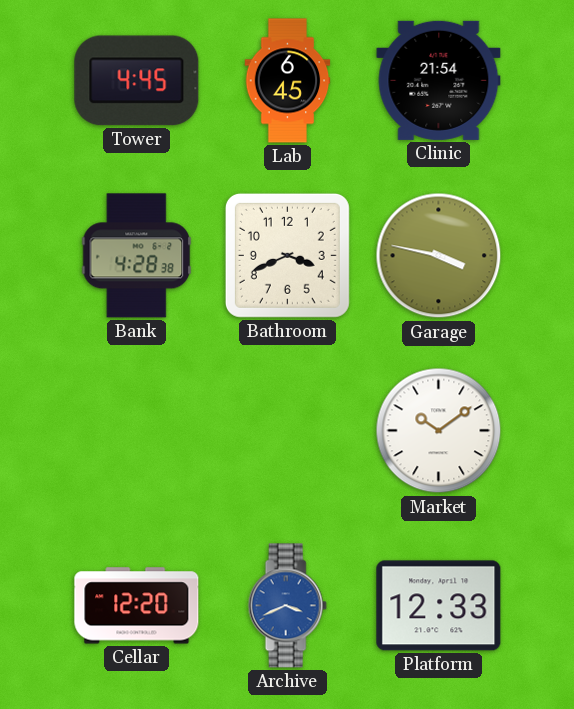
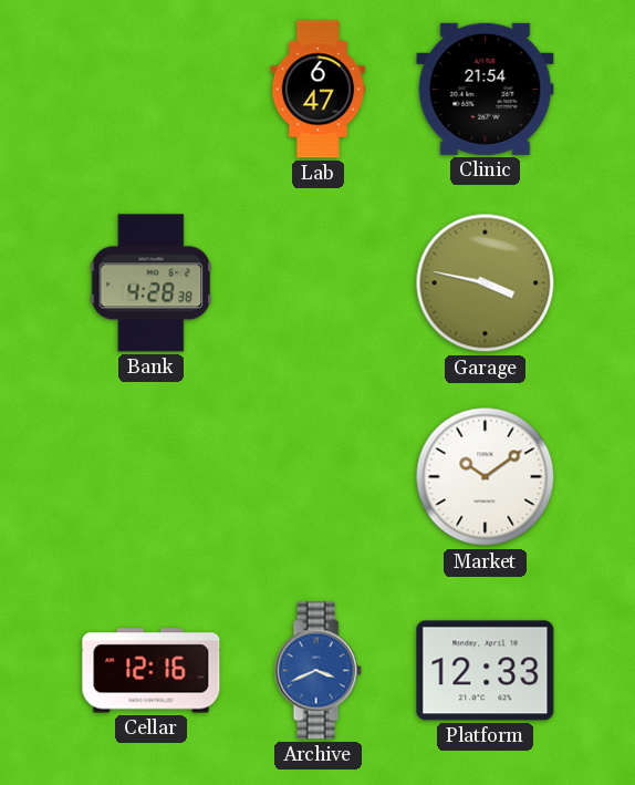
Tower: 4:45 -> none (137, 81)
Lab: 6:45 -> 6:47 (319, 90)
Bathroom: 3:41 -> none (287, 255)
Cellar: 12:20 -> 12:16 (152, 671)
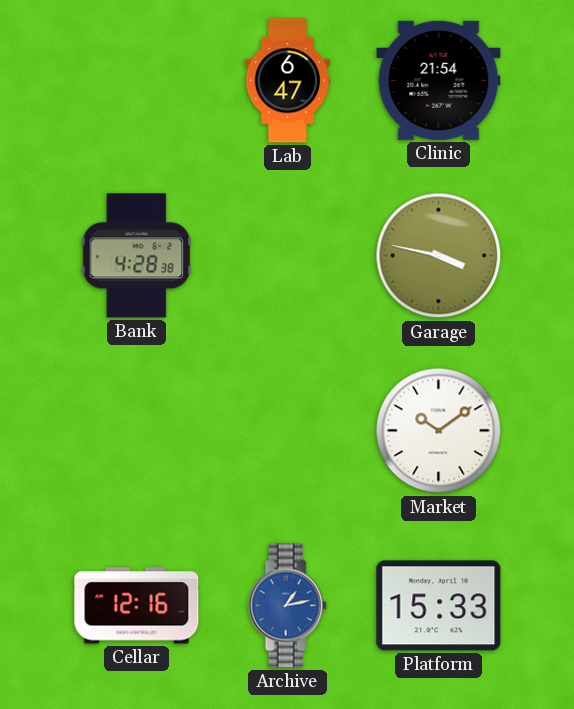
Archive: 3:41 -> 1:13 (287, 606)
Platform: 12:33 -> 15:33 (439, 606)
